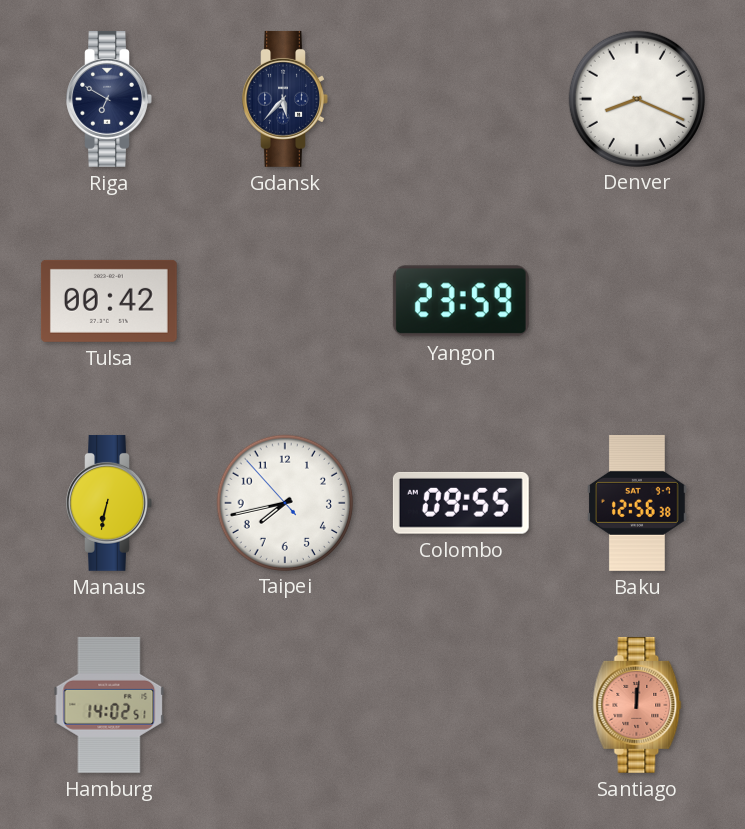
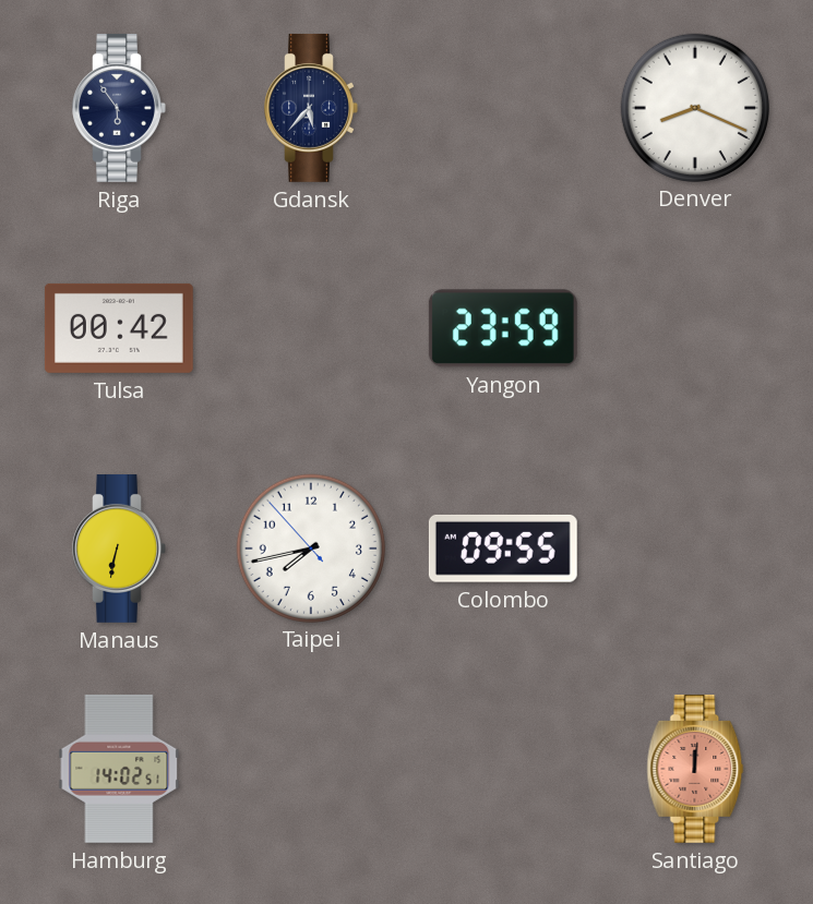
Riga: 6:50 -> 5:54 (119, 108)
Baku: 12:56 -> none (638, 503)
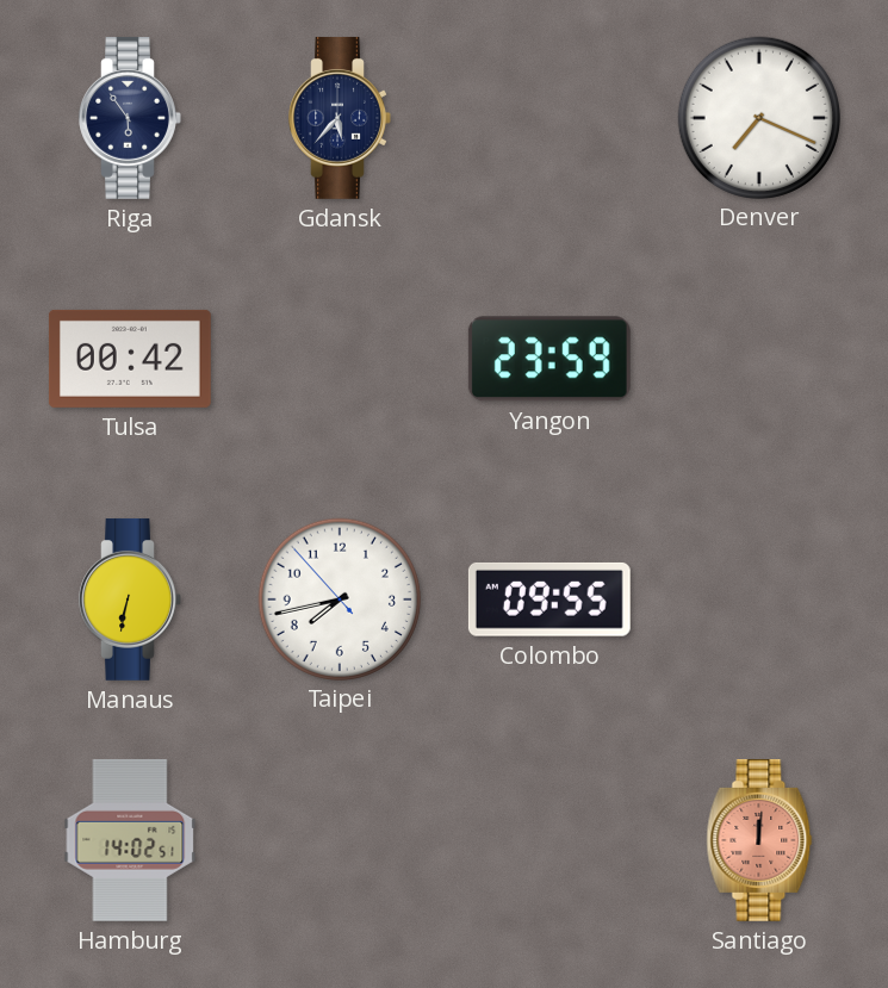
Denver: 8:19 -> 7:19 (758, 117)
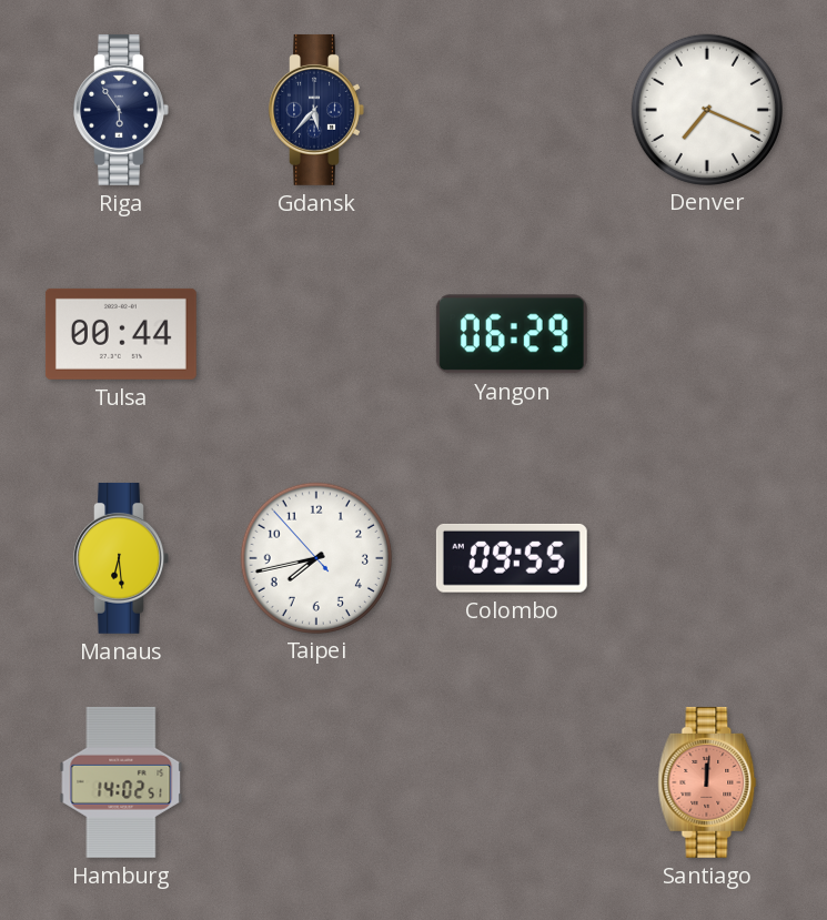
Tulsa: 00:42 -> 00:44 (121, 334)
Yangon: 23:59 -> 06:29 (512, 334)
Manaus: 6:32 -> 6:29 (121, 558)
